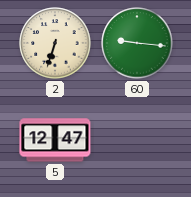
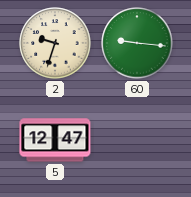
2: 6:33 -> 9:33 (55, 43)
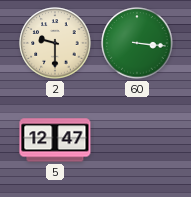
2: 9:33 -> 9:30 (55, 43)
60: 9:16 -> 3:16 (137, 43)
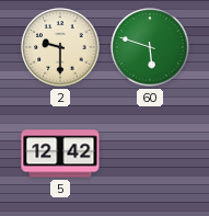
60: 3:16 -> 5:48 (150, 47)
5: 12:47 -> 12:42 (60, 154)
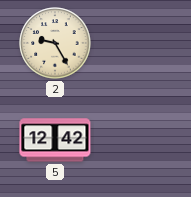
2: 9:30 -> 9:25 (55, 43)
60: 5:48 -> none (150, 47)
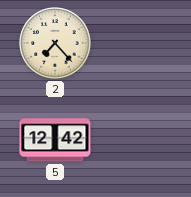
2: 9:25 -> 7:23 (55, 43)
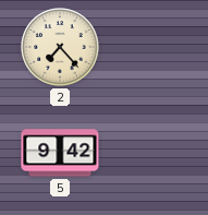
5: 12:42 -> 9:42 (60, 153)
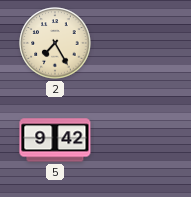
2: 7:23 -> 7:25 (55, 43)
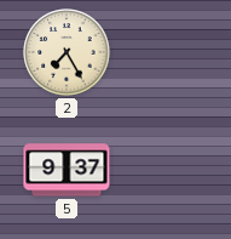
5: 9:42 -> 9:37 (67, 170)
